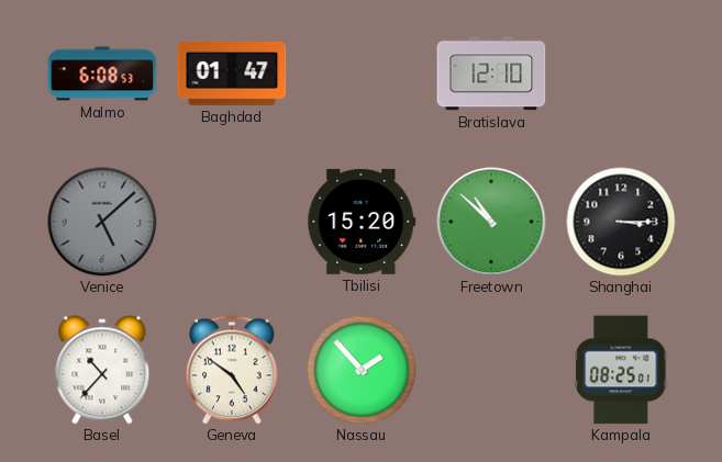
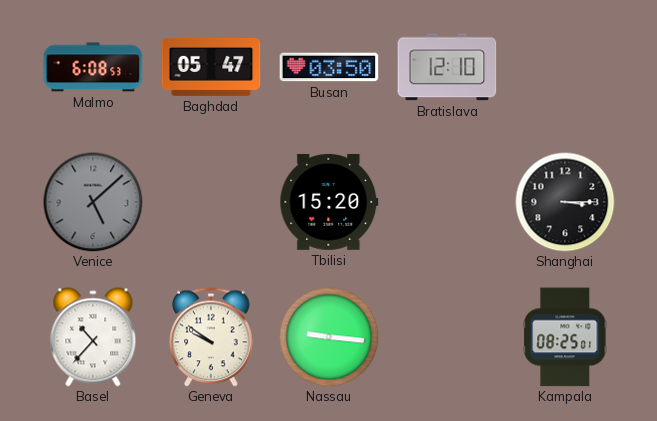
Baghdad: 01:47 -> 05:47 (211, 67)
Busan: none -> 03:50 (329, 67)
Freetown: 10:52 -> none (491, 222)
Geneva: 4:51 -> 9:51 (211, 337)
Nassau: 1:53 -> 9:16 (329, 337)
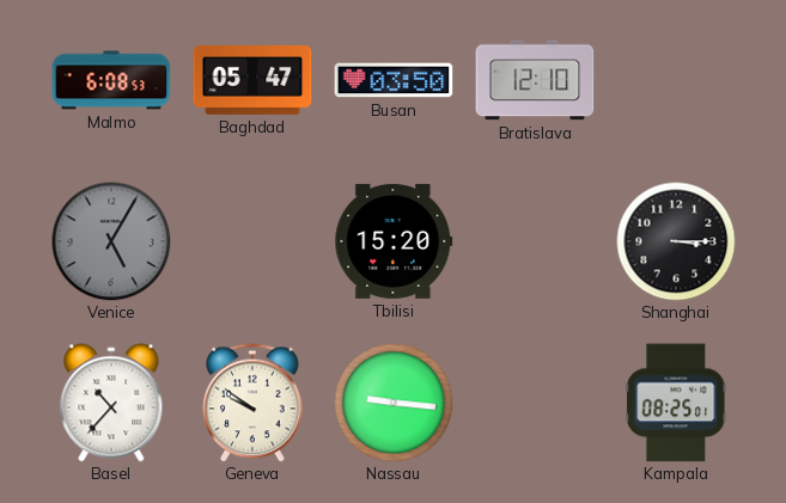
Venice: 5:08 -> 5:05 (111, 241)
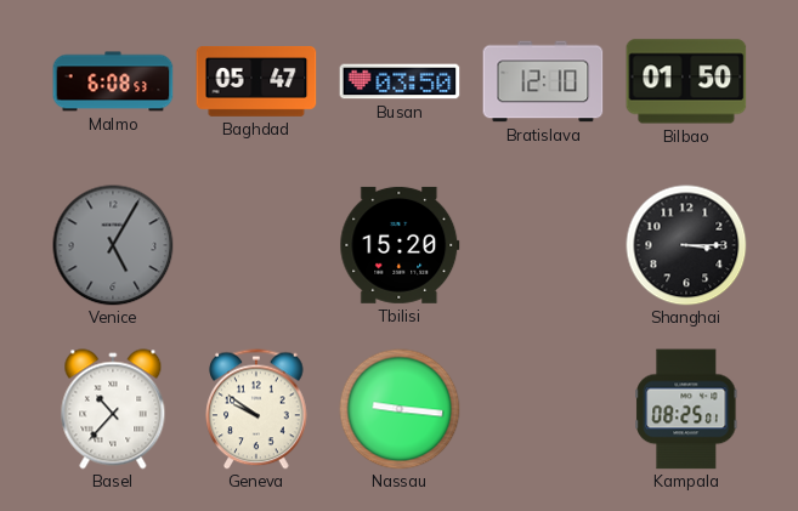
Bilbao: none -> 01:50 (686, 81)
